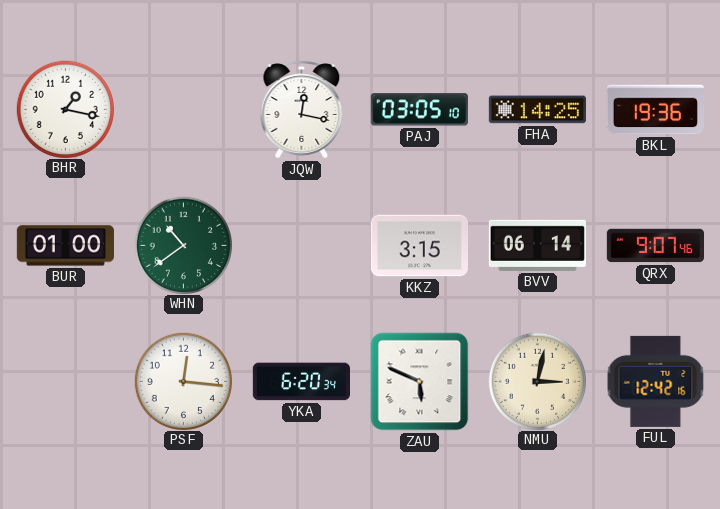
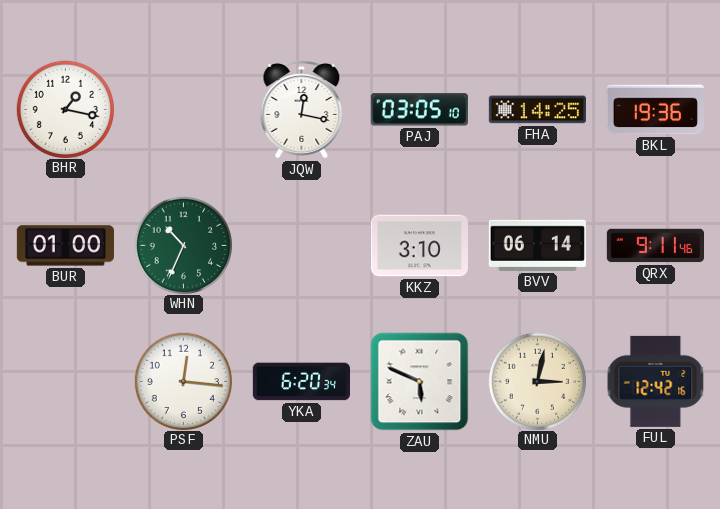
WHN: 10:39 -> 10:34 (183, 245)
KKZ: 3:15 -> 3:10 (419, 246)
QRX: 9:07 -> 9:11 (655, 246)
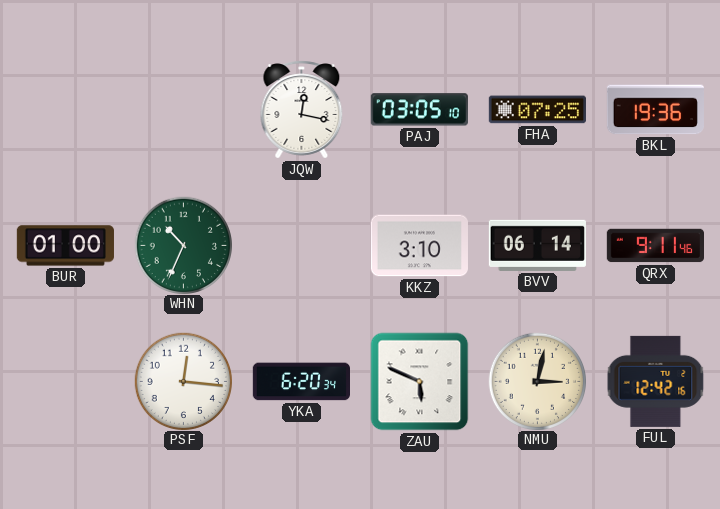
BHR: 1:17 -> none (65, 109)
FHA: 14:25 -> 07:25 (537, 110)
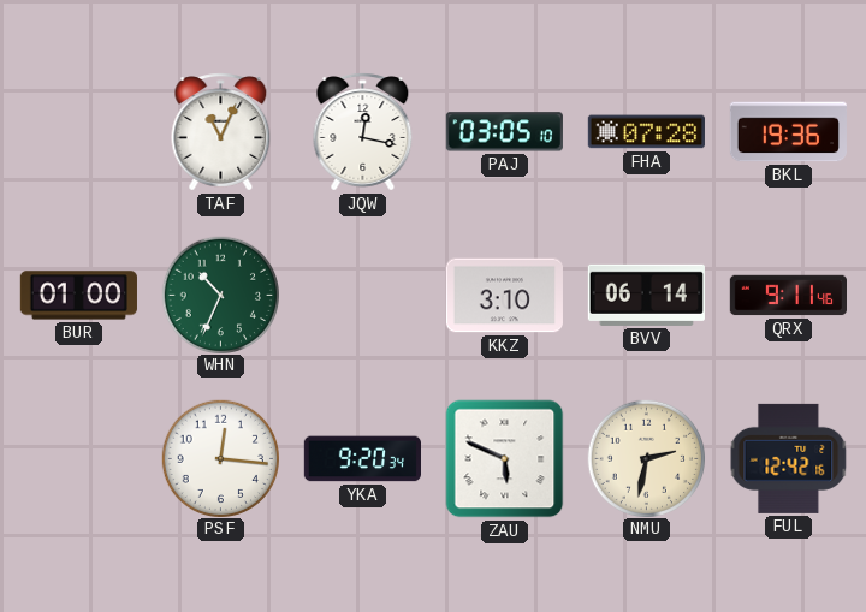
TAF: none -> 11:04 (221, 132)
FHA: 07:25 -> 07:28 (646, 132)
YKA: 6:20 -> 9:20 (362, 459)
NMU: 3:02 -> 2:32 (646, 458)
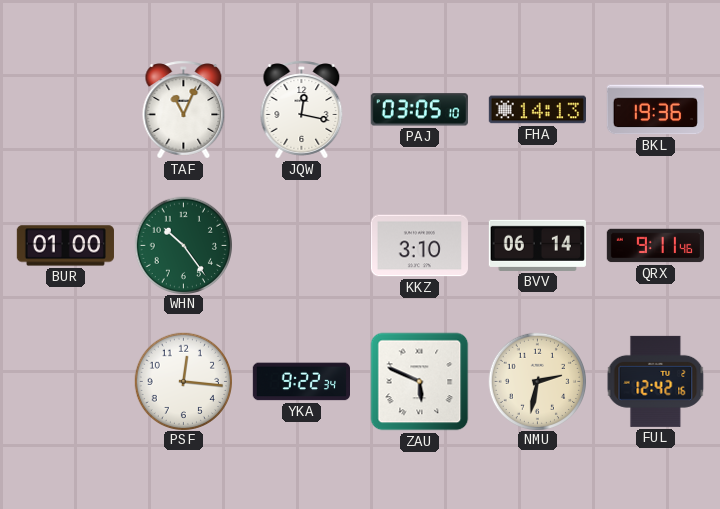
FHA: 07:28 -> 14:13 (537, 110)
WHN: 10:34 -> 10:24 (183, 245)
YKA: 9:20 -> 9:22 (301, 382)
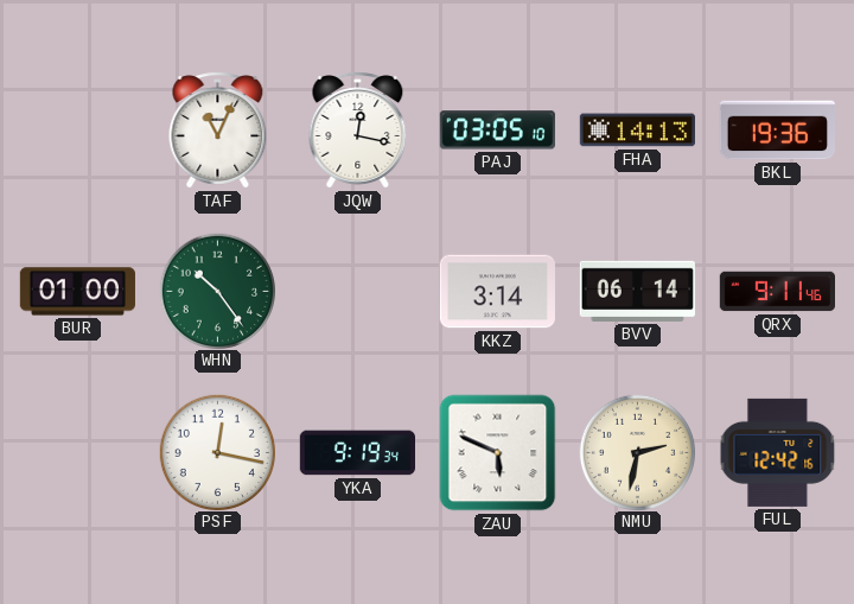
KKZ: 3:10 -> 3:14 (497, 292)
PSF: 12:16 -> 12:17 (217, 452)
YKA: 9:22 -> 9:19 (357, 453)
